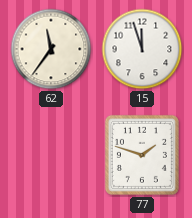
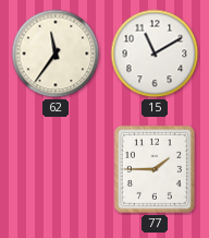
15: 11:57 -> 11:10 (155, 53)
77: 1:48 -> 1:45 (155, 169)
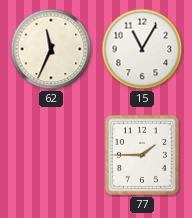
62: 11:36 -> 11:34 (51, 49)
15: 11:10 -> 11:05 (142, 49)
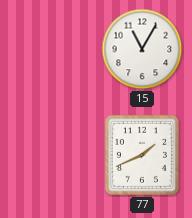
62: 11:34 -> none (51, 49)
77: 1:45 -> 1:41 (142, 155)
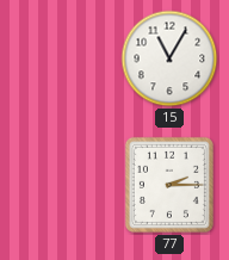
77: 1:41 -> 2:15 (169, 185)
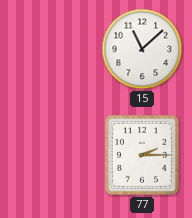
15: 11:05 -> 11:08 (142, 49)
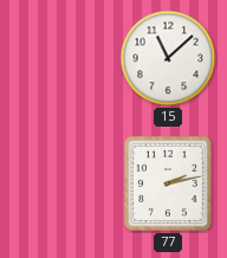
77: 2:15 -> 2:13 (168, 183)
